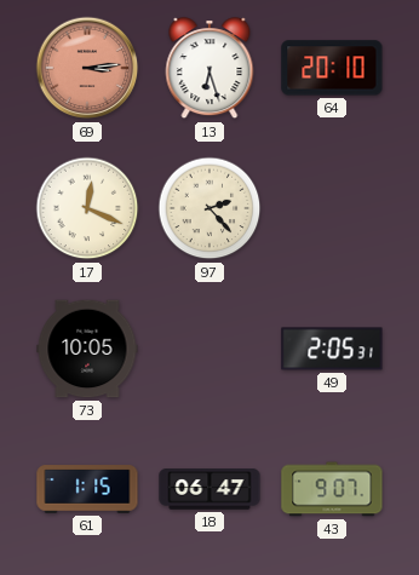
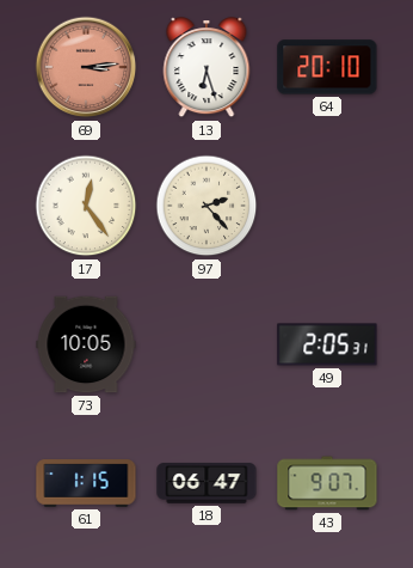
17: 12:19 -> 12:24 (86, 206)
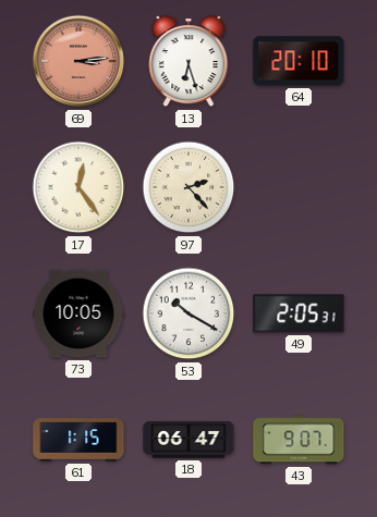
53: none -> 10:20 (188, 313)
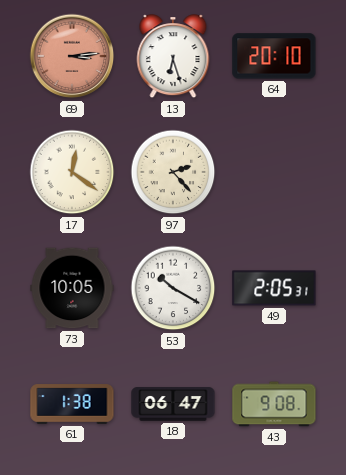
17: 12:24 -> 12:21 (72, 172)
61: 1:15 -> 1:38 (72, 404)
43: 9:07 -> 9:08 (274, 404)
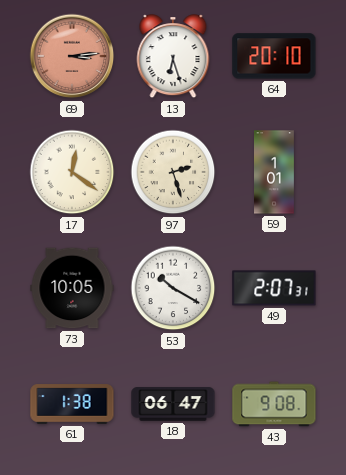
97: 2:23 -> 2:27 (173, 172)
59: none -> 1:01 (275, 172)
49: 2:05 -> 2:07 (274, 288)
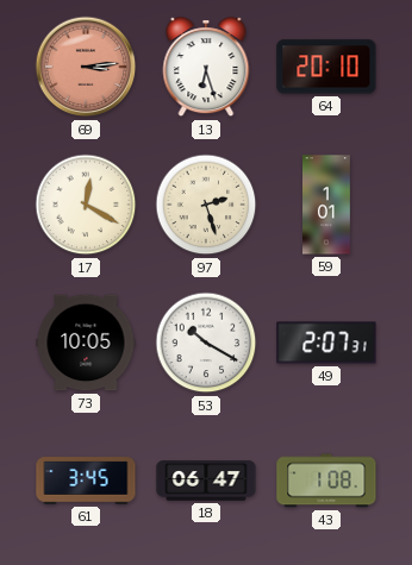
17: 12:21 -> 12:20 (86, 205)
61: 1:38 -> 3:45 (86, 481)
43: 9:08 -> 1:08 (326, 481)
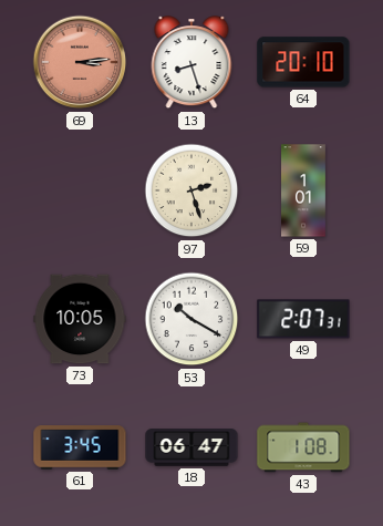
13: 6:27 -> 8:27 (191, 63)
17: 12:20 -> none (86, 205)
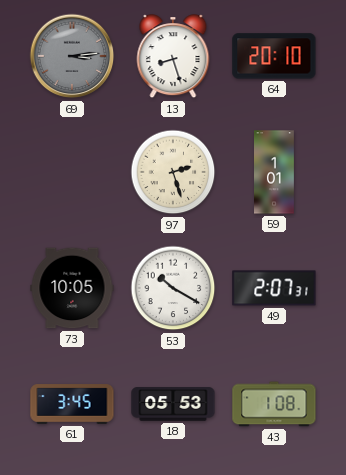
69 dial: salmon -> grey (72, 56)
18: 06:47 -> 05:53 (173, 404)
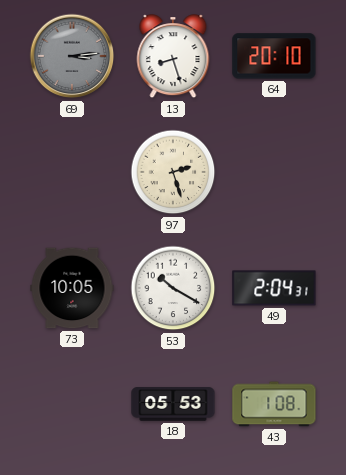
59: 1:01 -> none (275, 172)
49: 2:07 -> 2:04 (274, 288)
61: 3:45 -> none (72, 404)
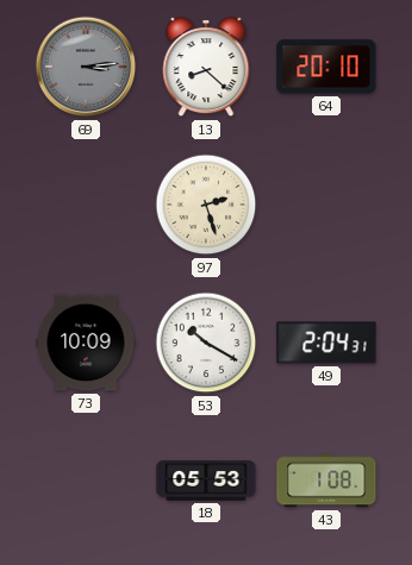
13: 8:27 -> 8:22 (206, 68)
73: 10:05 -> 10:09 (86, 343)
